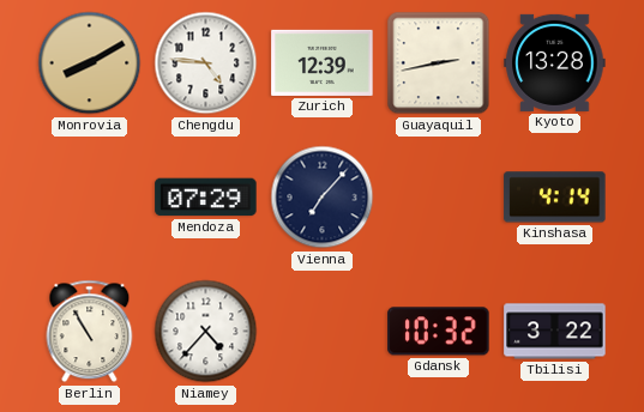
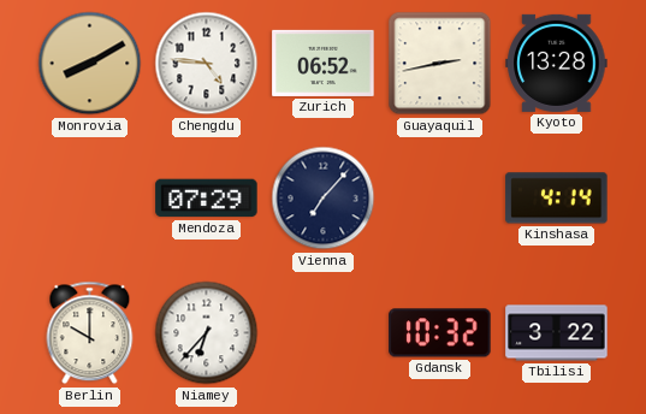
Zurich: 12:39 -> 06:52 (324, 63)
Berlin: 10:55 -> 10:00 (90, 333)
Niamey: 4:37 -> 6:37 (207, 333)
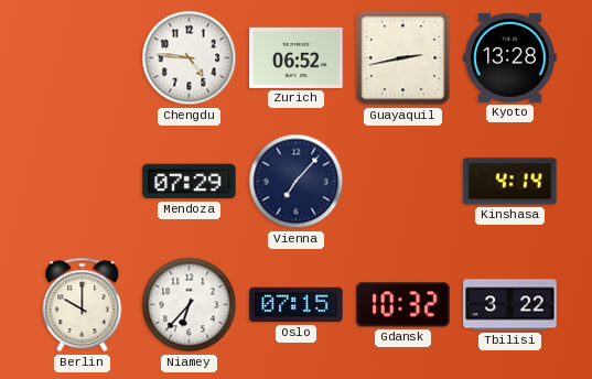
Monrovia: 8:10 -> none (90, 64)
Oslo: none -> 07:15 (297, 305)
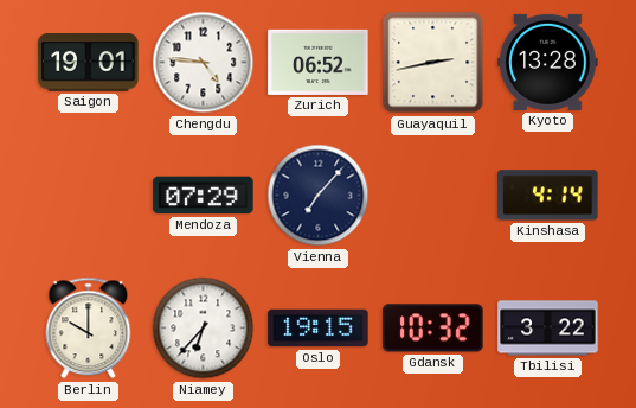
Saigon: none -> 19:01 (89, 63)
Oslo: 07:15 -> 19:15 (319, 329)
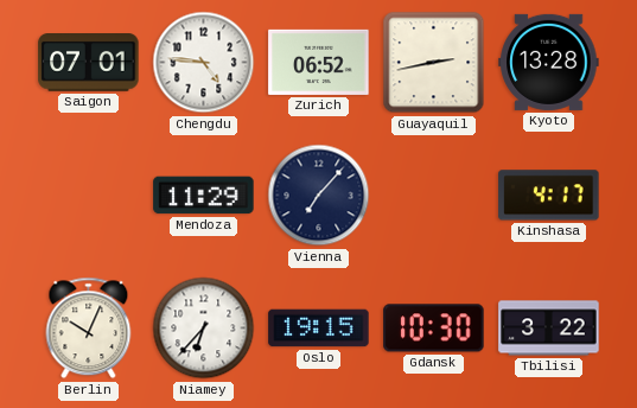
Saigon: 19:01 -> 07:01 (89, 63)
Mendoza: 07:29 -> 11:29 (204, 196)
Kinshasa: 4:14 -> 4:17 (549, 196)
Berlin: 10:00 -> 10:04 (89, 329)
Gdansk: 10:32 -> 10:30 (434, 329)
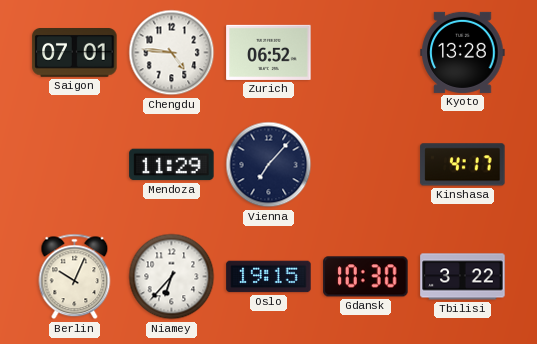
Guayaquil: 2:43 -> none (434, 63)
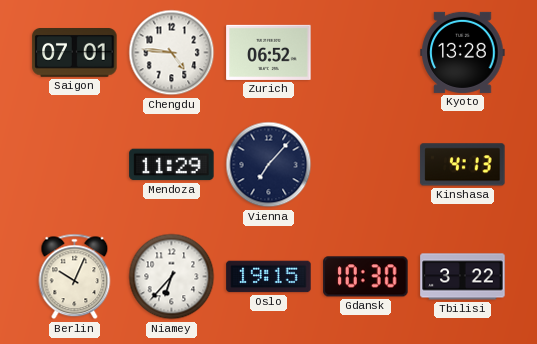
Kinshasa: 4:17 -> 4:13 (463, 165)
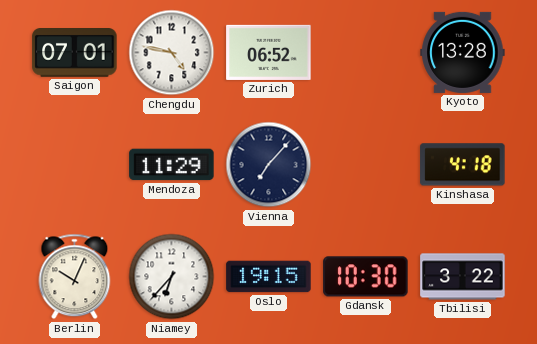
Chengdu: 4:46 -> 4:47 (172, 53)
Kinshasa: 4:13 -> 4:18 (463, 165)
